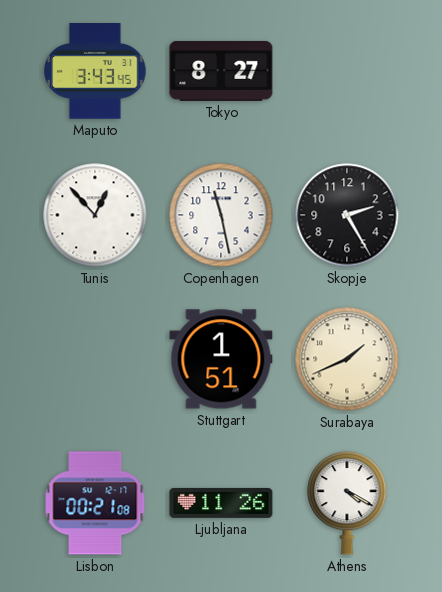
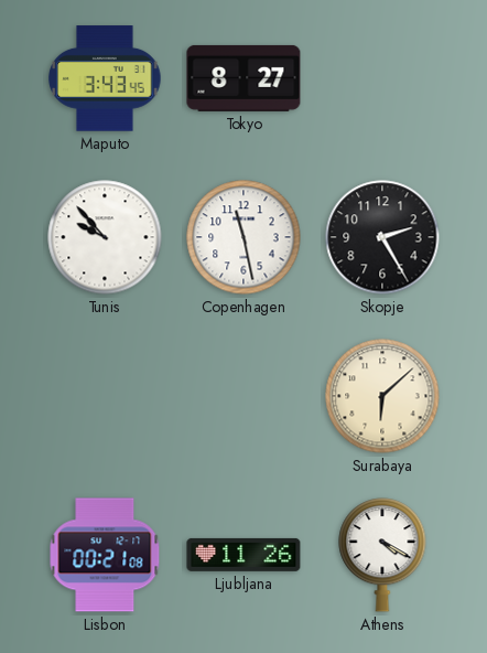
Tunis: 12:53 -> 9:53 (105, 237)
Stuttgart: 1:51 -> none (221, 359)
Surabaya: 1:41 -> 6:08 (382, 396)
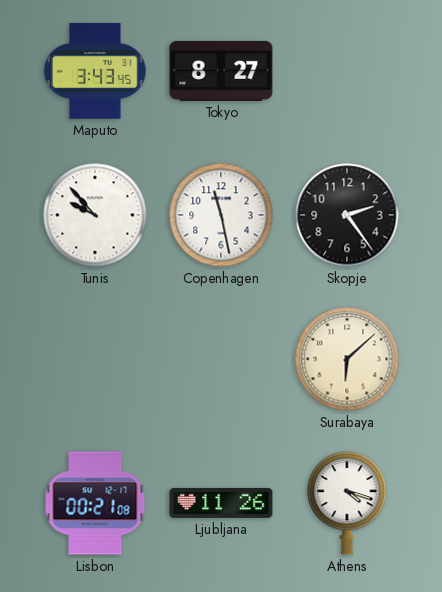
Skopje: 2:25 -> 2:24 (347, 215)
Athens: 4:20 -> 4:18 (347, 503)
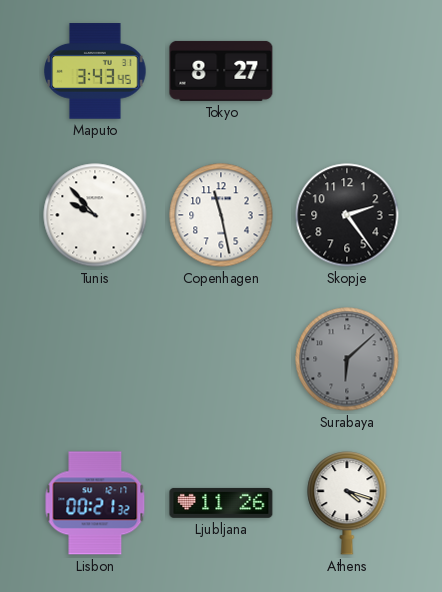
Surabaya dial: cream -> grey (347, 359)
Lisbon: 00:21:08 -> 00:21:32 (95, 503)
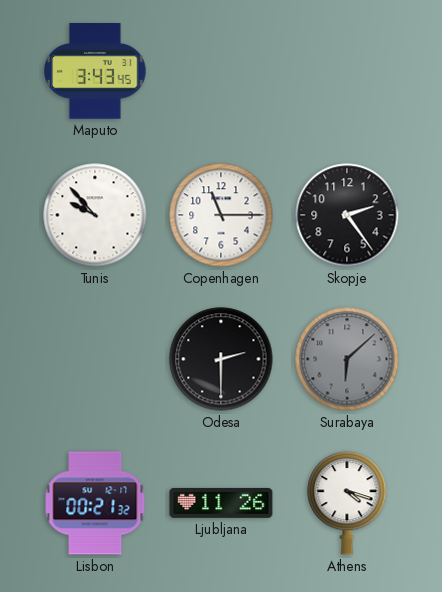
Tokyo: 8:27 -> none (221, 71)
Copenhagen: 11:28 -> 11:15 (221, 215)
Odesa: none -> 2:30 (221, 359)
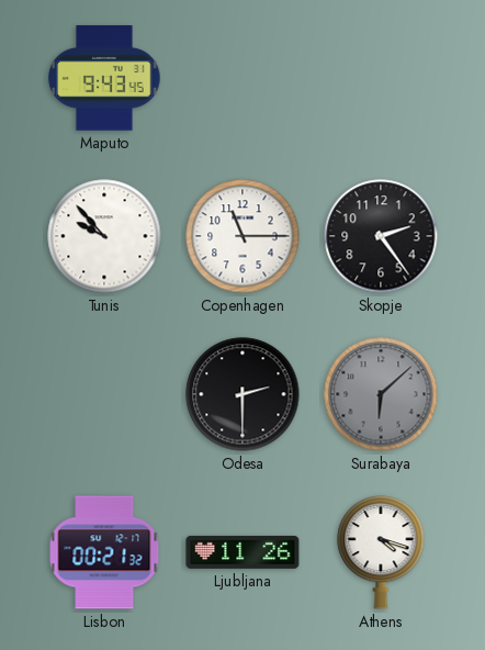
Maputo: 3:43 -> 9:43 (104, 78)
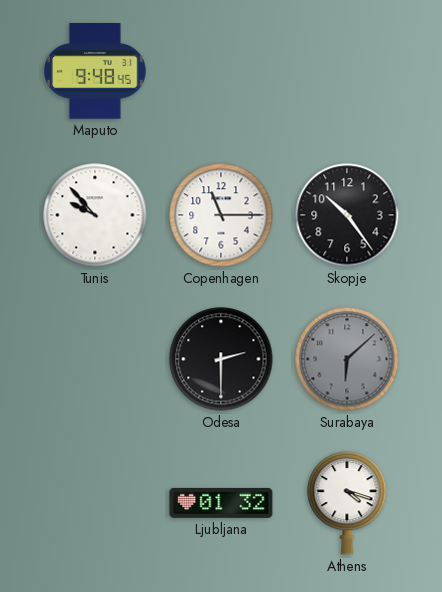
Maputo: 9:43 -> 9:48 (95, 71)
Skopje: 2:24 -> 10:24 (347, 215)
Lisbon: 00:21 -> none (104, 552)
Ljubljana: 11:26 -> 01:32 (221, 503)
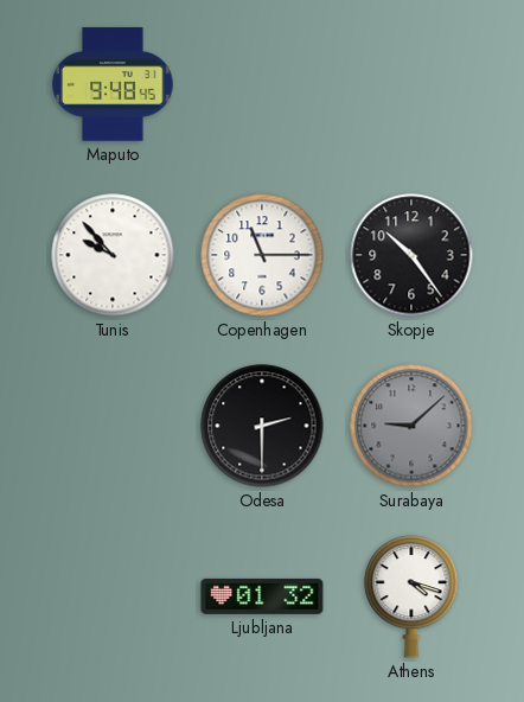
Surabaya: 6:08 -> 9:08 (411, 426)
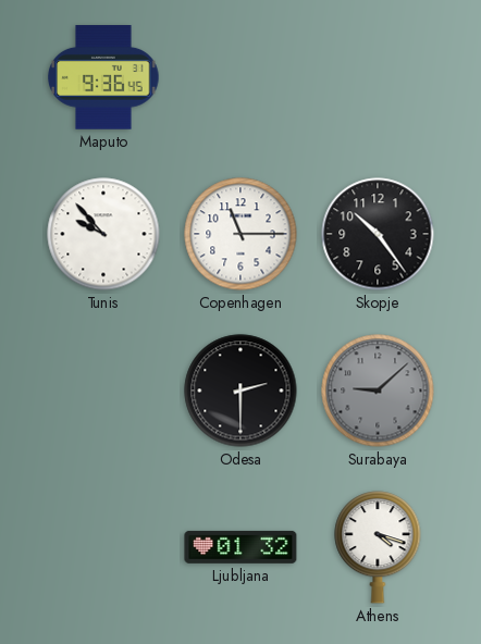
Maputo: 9:48 -> 9:36 (103, 77)
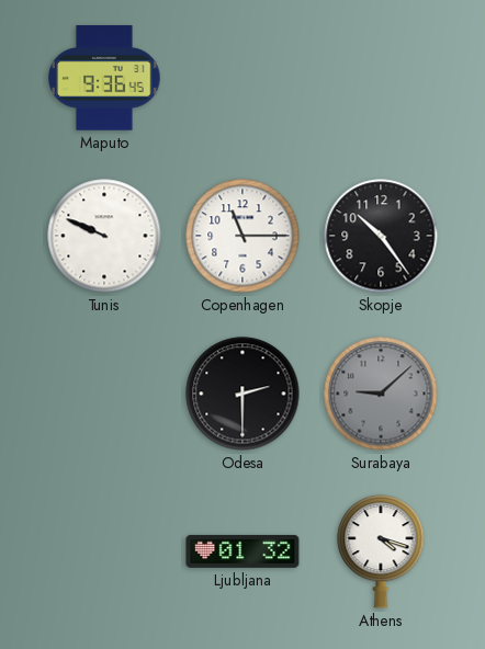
Tunis: 9:53 -> 9:49 (104, 236)
